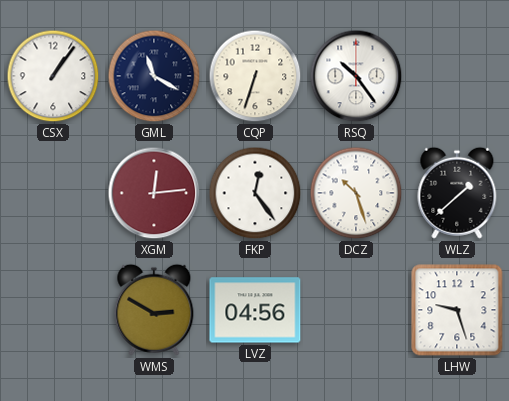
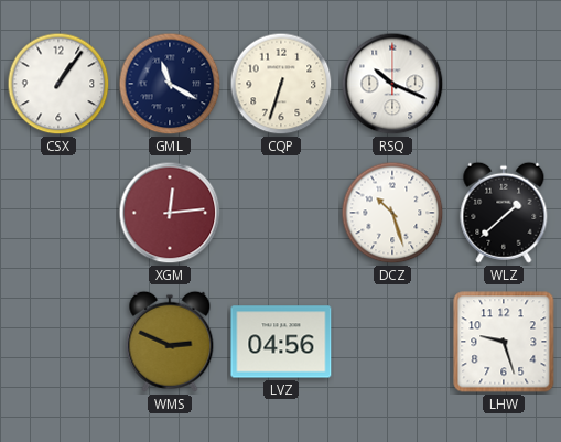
RSQ: 10:24 -> 10:19 (392, 84)
FKP: 12:24 -> none (255, 193)
WMS: 2:50 -> 2:49 (170, 342)
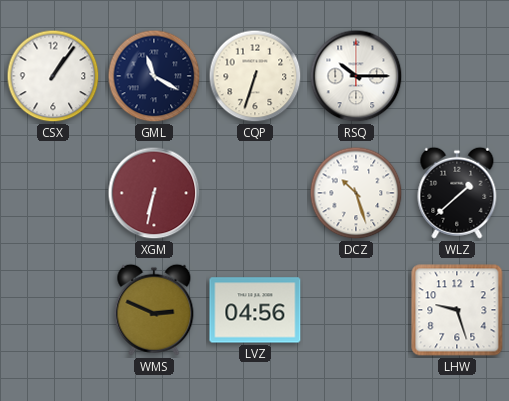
RSQ: 10:19 -> 10:15 (356, 76)
XGM: 12:14 -> 6:32 (154, 193)
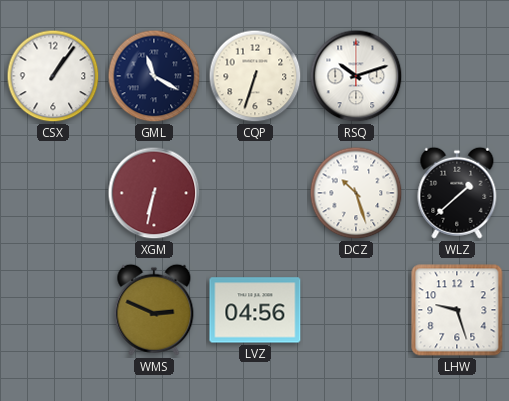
RSQ: 10:15 -> 10:12 (356, 76)
